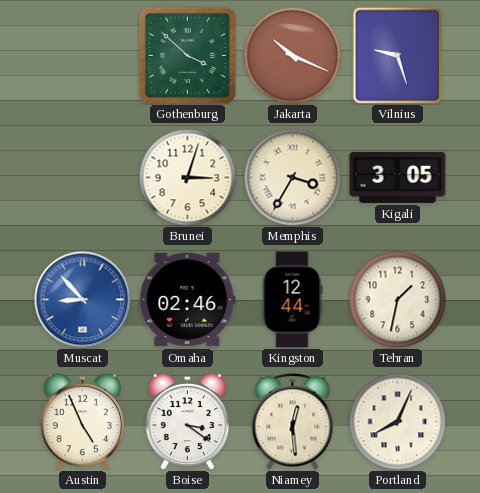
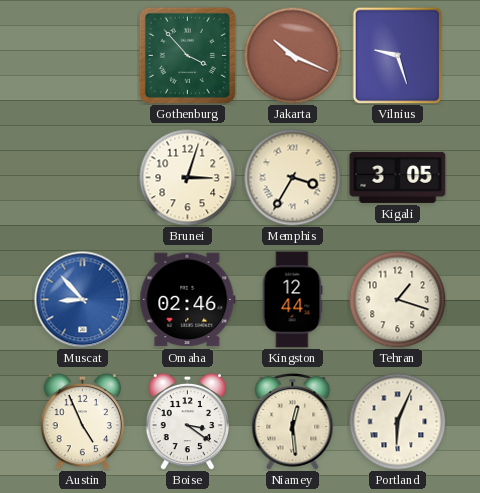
Gothenburg: 3:52 -> 3:53 (187, 55)
Tehran: 1:32 -> 1:18 (397, 299)
Portland: 8:04 -> 6:04 (397, 421)
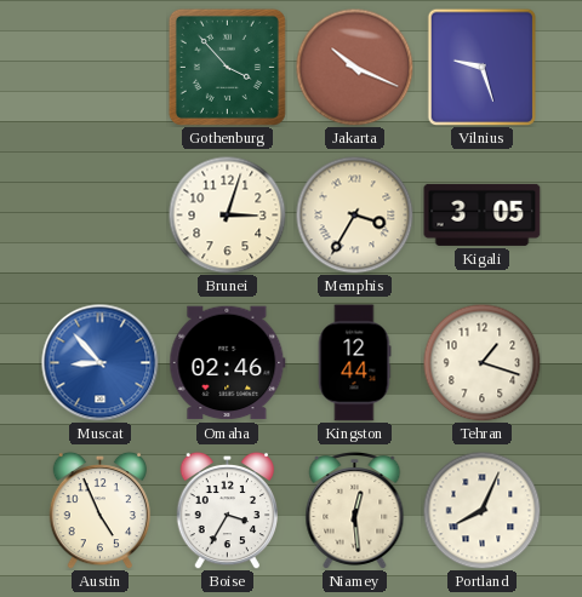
Boise: 3:21 -> 3:35 (227, 510)
Portland: 6:04 -> 8:04 (481, 510)
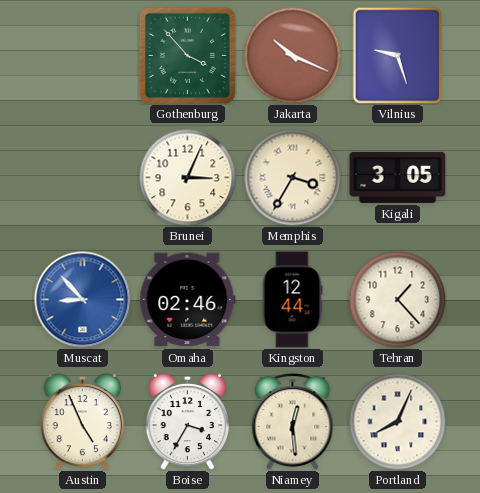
Brunei: 3:03 -> 3:04 (187, 177)
Tehran: 1:18 -> 1:23 (397, 299)
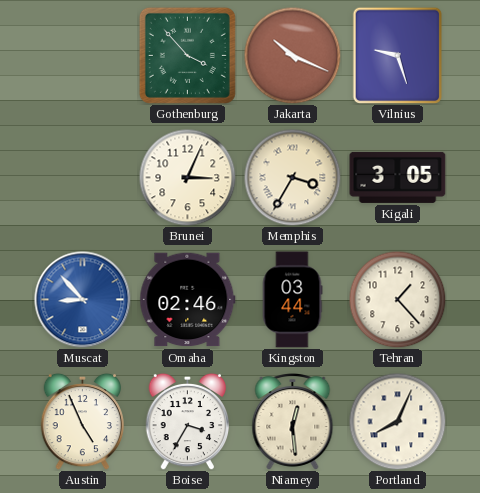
Kingston: 12:44 -> 03:44 (292, 300)
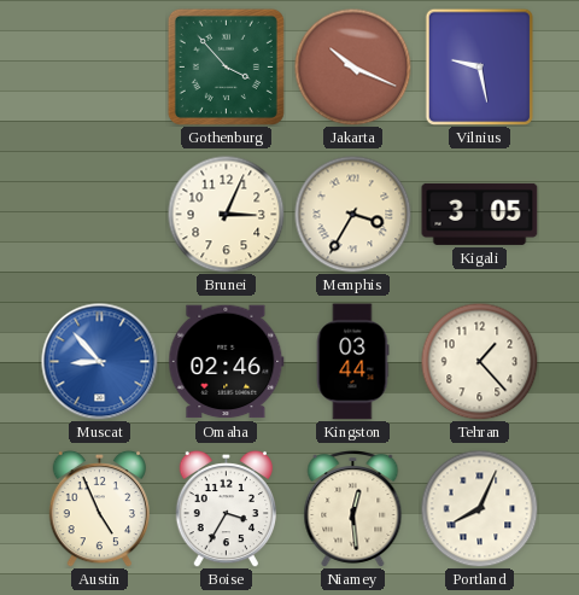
Vilnius: 9:27 -> 9:28 (480, 66)
